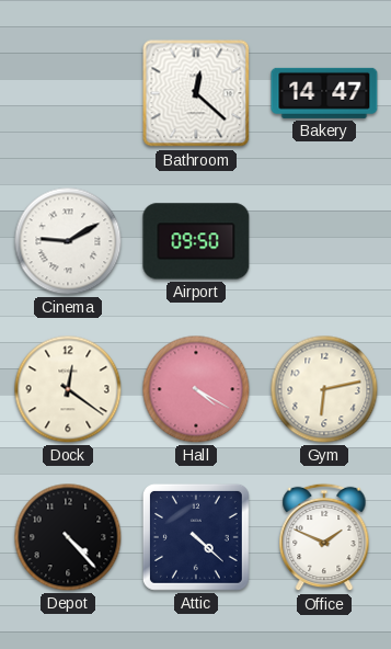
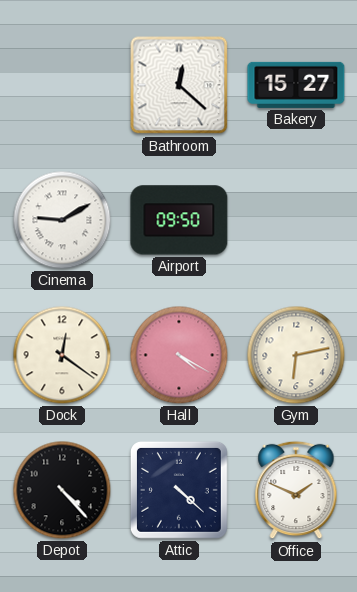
Bakery: 14:47 -> 15:27 (296, 85)
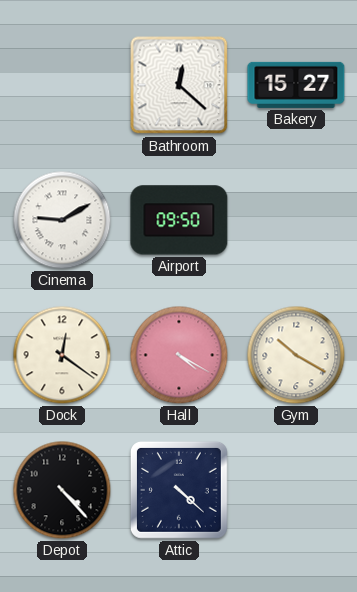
Gym: 6:13 -> 10:20 (296, 355)
Office: 1:49 -> none (296, 490)
